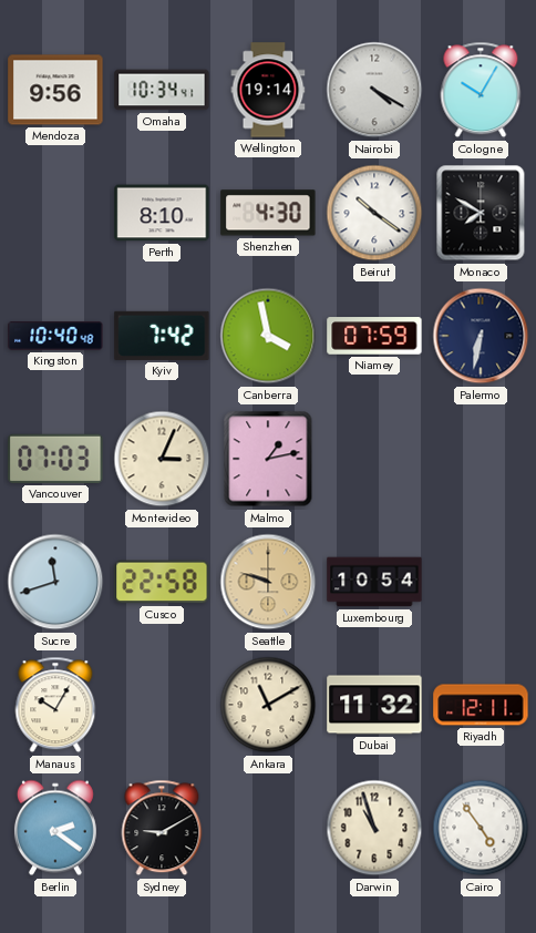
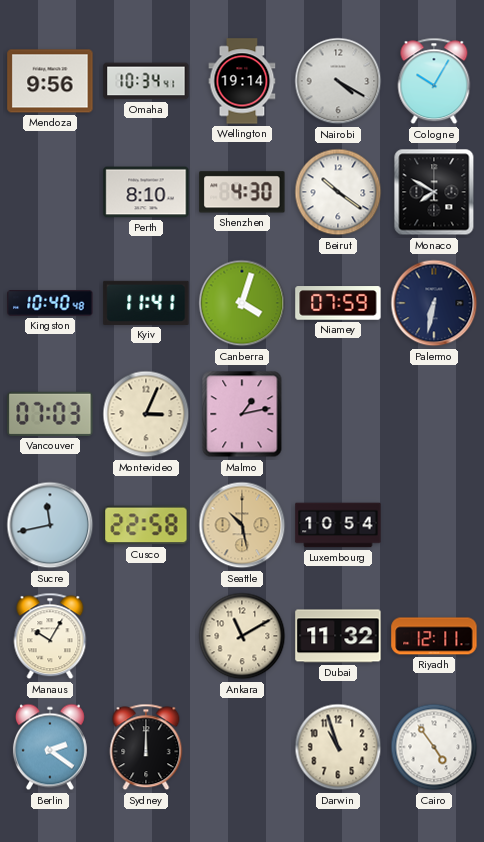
Kyiv: 7:42 -> 11:41 (146, 303)
Canberra: 3:58 -> 4:03 (242, 303)
Sucre: 11:42 -> 11:43 (50, 525)
Seattle: 9:48 -> 10:28 (242, 525)
Sydney: 9:10 -> 12:00 (146, 747)
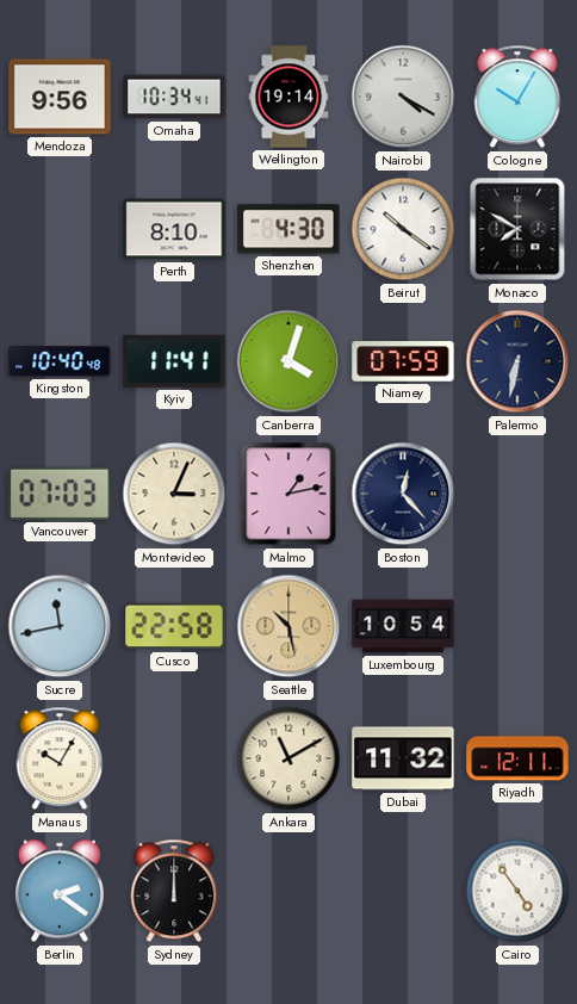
Boston: none -> 12:23 (403, 494)
Darwin: 10:57 -> none (338, 747)
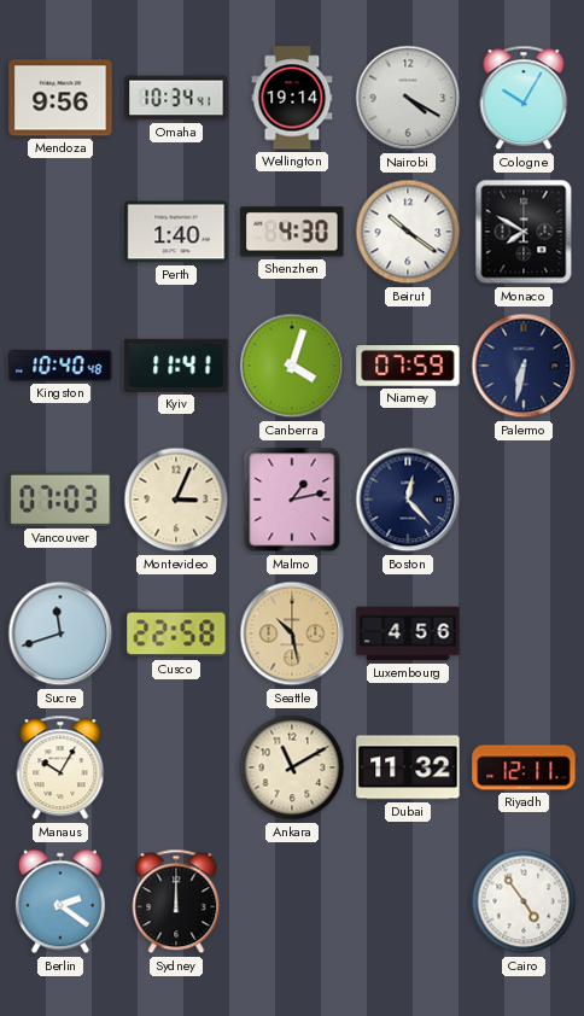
Perth: 8:10 -> 1:40 (176, 232)
Sucre: 11:43 -> 11:42 (60, 633)
Luxembourg: 10:54 -> 4:56 (408, 633)
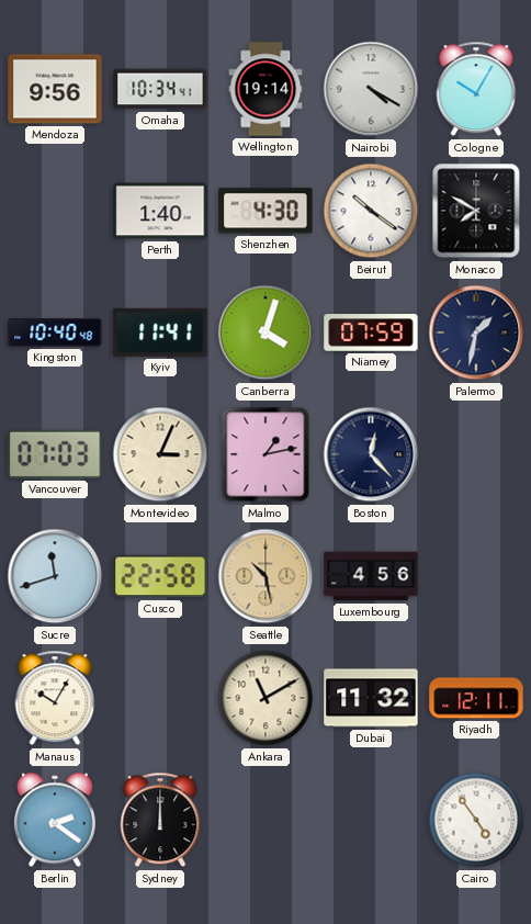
Palermo: 6:32 -> 1:32 (476, 333)
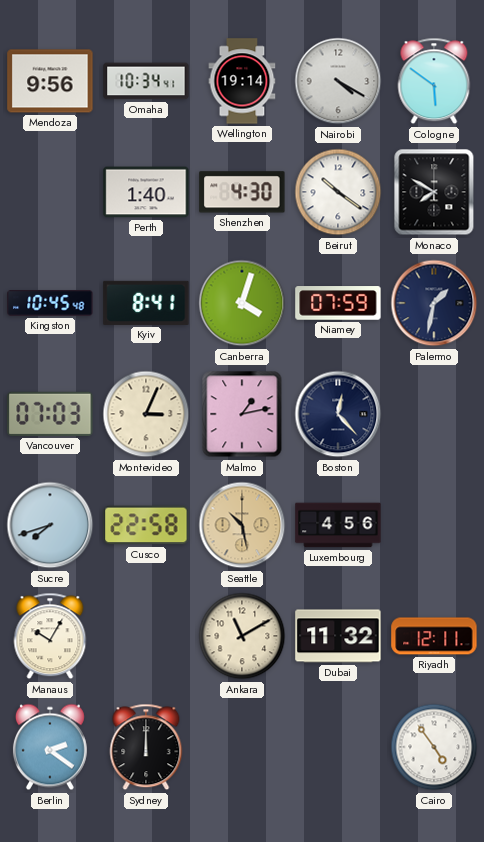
Cologne: 10:05 -> 5:51 (434, 81)
Kingston: 10:40 -> 10:45 (50, 304)
Kyiv: 11:41 -> 8:41 (146, 303)
Sucre: 11:42 -> 7:42 (50, 525)
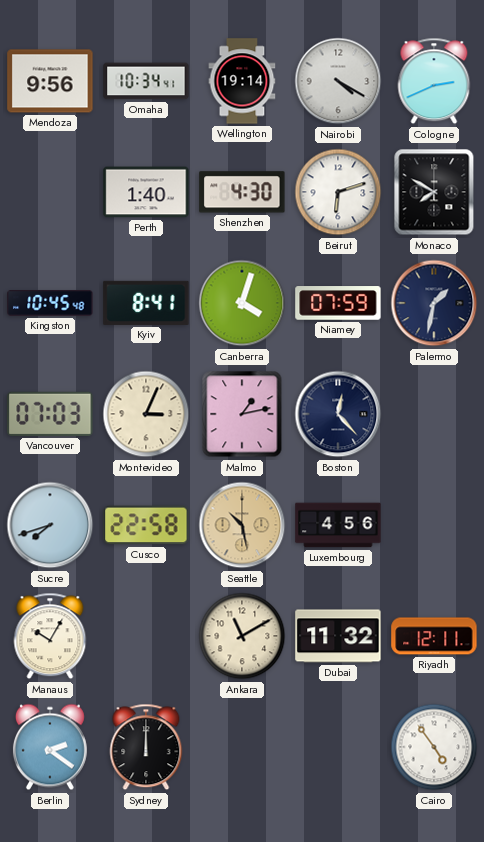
Cologne: 5:51 -> 2:41 (434, 81)
Beirut: 10:21 -> 6:12 (338, 192)
